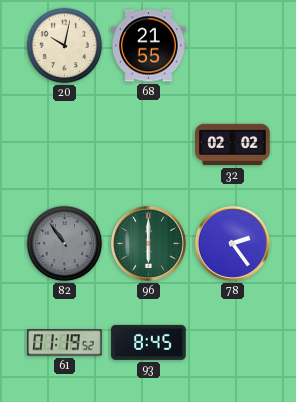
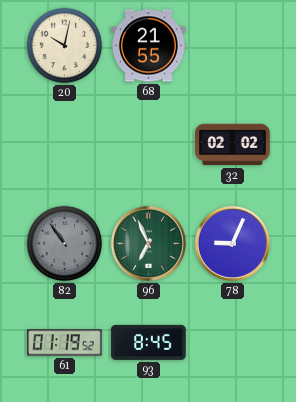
96: 6:00 -> 6:56 (148, 243)
78: 2:24 -> 9:04 (232, 243)
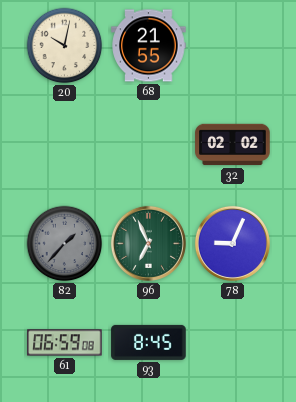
82: 10:54 -> 1:37 (65, 244)
61: 01:19 -> 06:59 (65, 343)
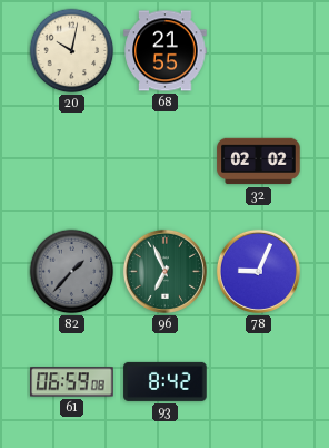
93: 8:45 -> 8:42 (166, 381)
